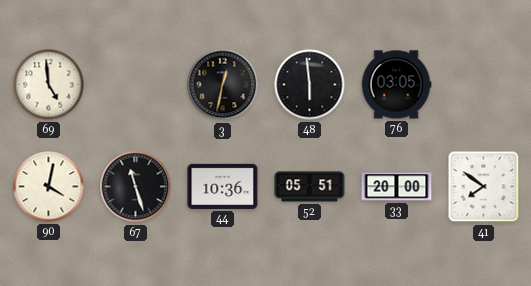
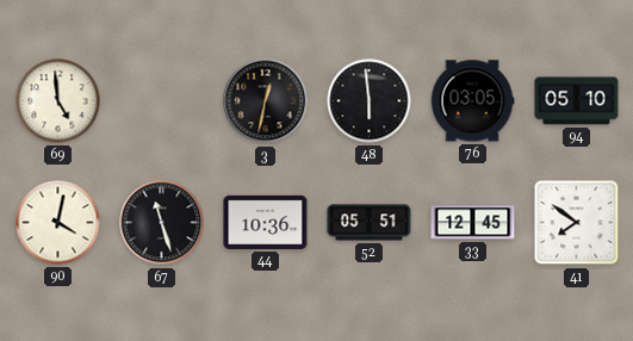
94: none -> 05:10 (577, 101)
33: 20:00 -> 12:45 (473, 223)
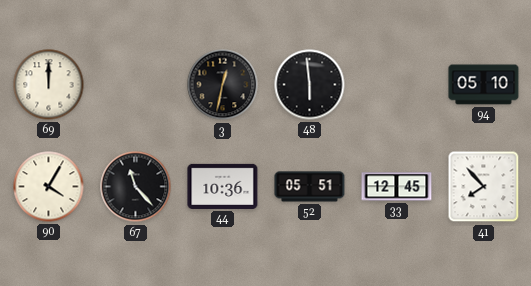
69: 4:59 -> 12:00 (49, 85)
76: 03:05 -> none (472, 101)
90: 4:02 -> 4:05 (49, 187)
67: 11:27 -> 11:23 (136, 187)
41: 7:51 -> 7:53 (484, 187)
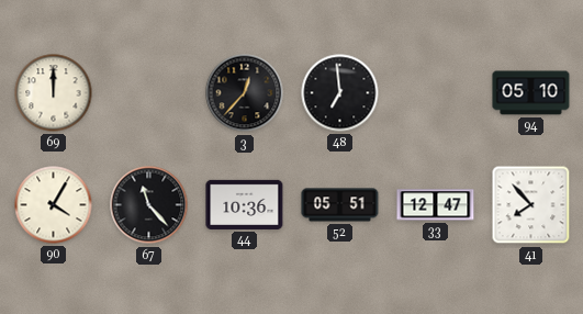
3: 12:32 -> 12:37 (245, 93)
48: 5:59 -> 6:59 (340, 93)
33: 12:45 -> 12:47 (436, 205)
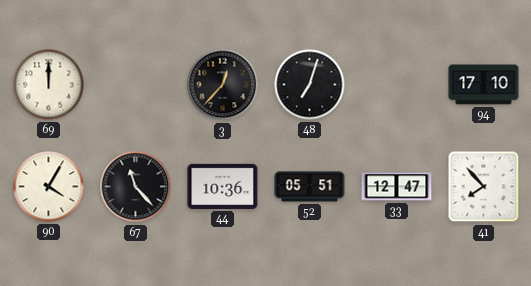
48: 6:59 -> 7:03 (310, 85)
94: 05:10 -> 17:10 (484, 85)
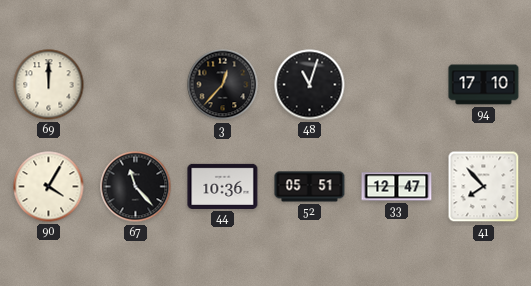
48: 7:03 -> 11:03 (310, 85)
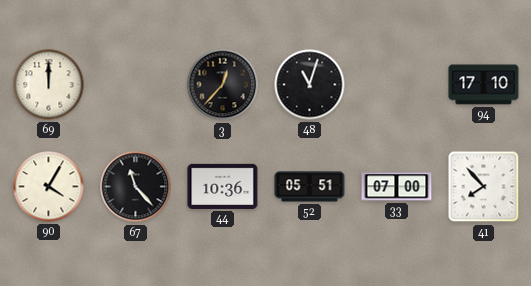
33: 12:47 -> 07:00 (397, 187)
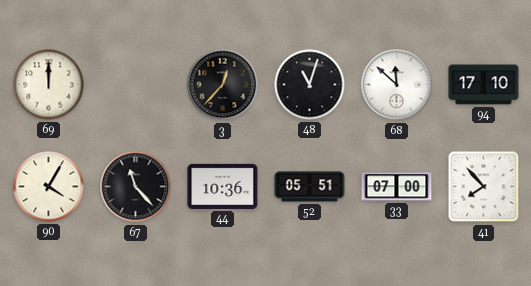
68: none -> 11:52 (397, 85)
